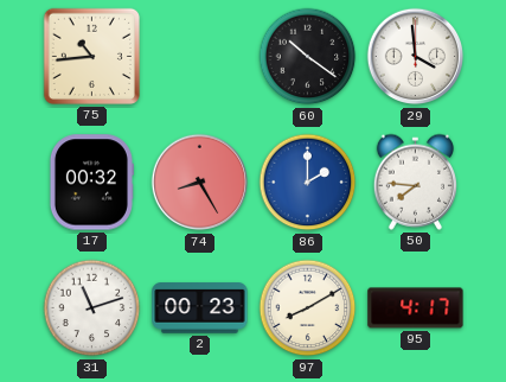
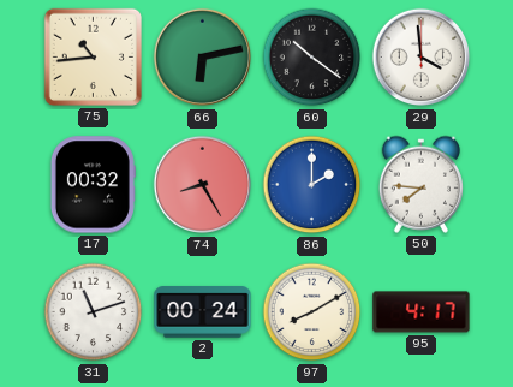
66: none -> 6:13 (203, 58)
2: 00:23 -> 00:24 (203, 312)
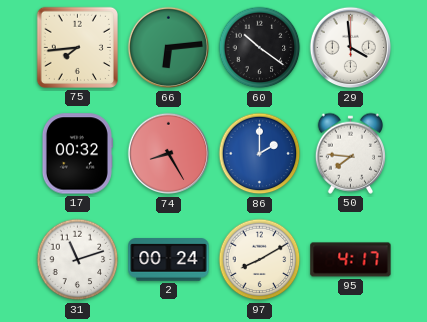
75: 10:44 -> 7:44 (77, 47)
66: 6:13 -> 6:14 (169, 48)
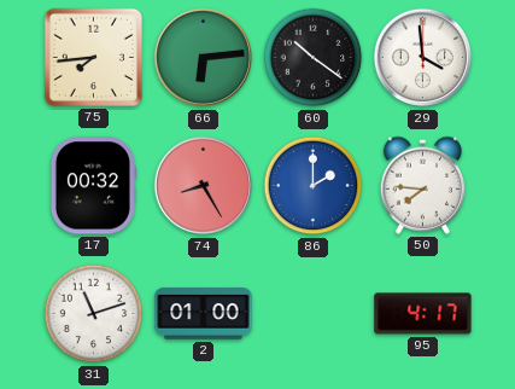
2: 00:24 -> 01:00 (204, 314)
97: 8:10 -> none (260, 260)
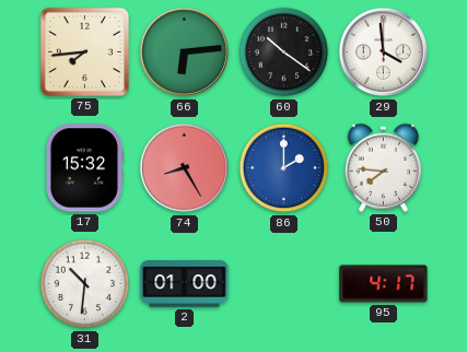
17: 00:32 -> 15:32 (84, 168)
31: 11:12 -> 10:31 (85, 284)
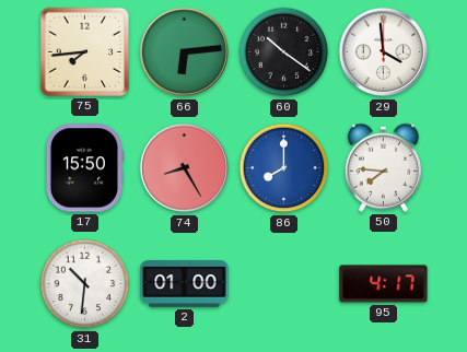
17: 15:32 -> 15:50 (84, 168)
86: 2:00 -> 8:00 (284, 168)
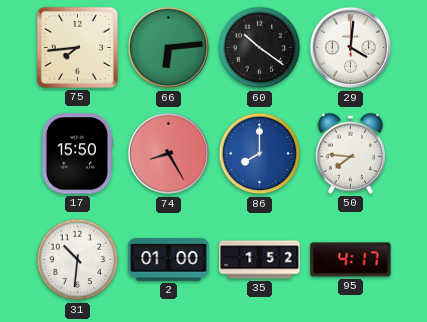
29: 3:59 -> 4:01 (351, 48)
35: none -> 1:52 (260, 260)
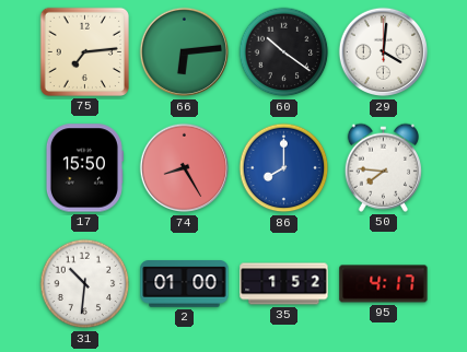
75: 7:44 -> 7:14 (84, 51)
